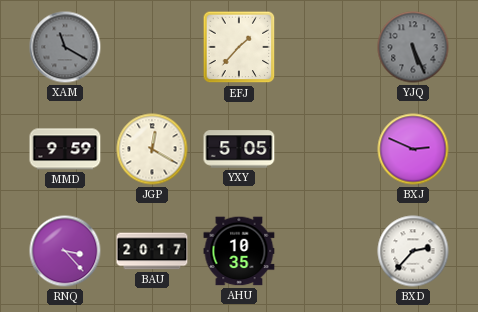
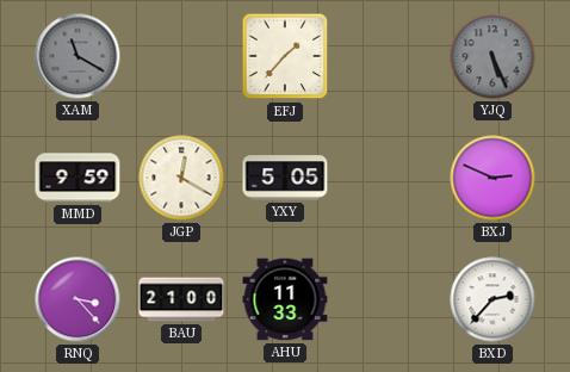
BAU: 20:17 -> 21:00 (181, 299)
AHU: 10:35 -> 11:33 (285, 299)
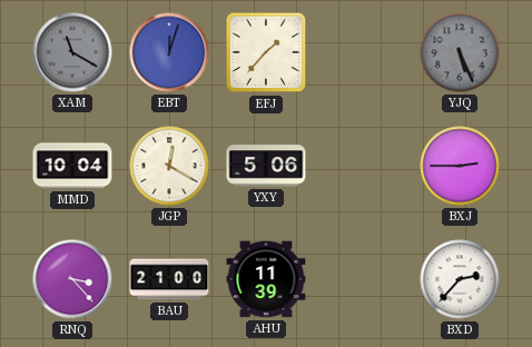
EBT: none -> 12:03 (169, 52)
MMD: 9:59 -> 10:04 (72, 166)
YXY: 5:05 -> 5:06 (266, 166)
BXJ: 2:49 -> 2:45 (460, 166)
AHU: 11:33 -> 11:39 (266, 279)
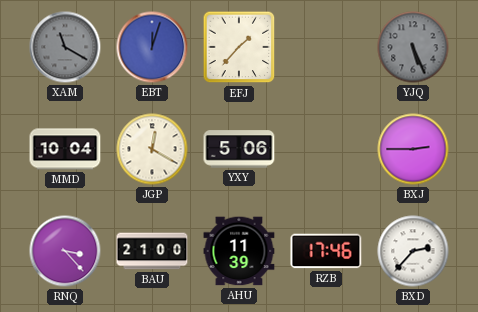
RZB: none -> 17:46 (326, 251)
